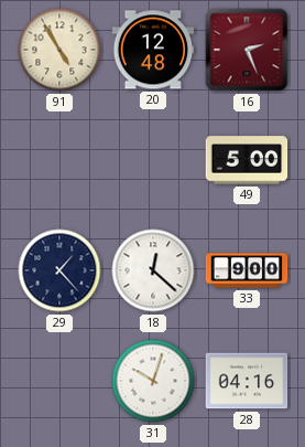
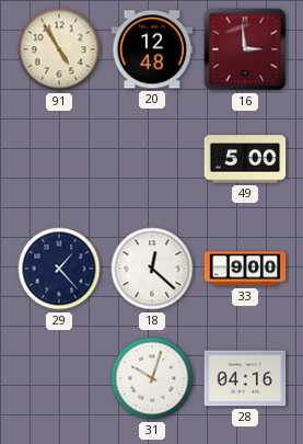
16: 2:26 -> 2:59 (245, 49)
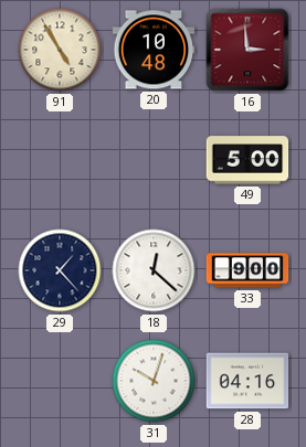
20: 12:48 -> 10:48 (154, 50)
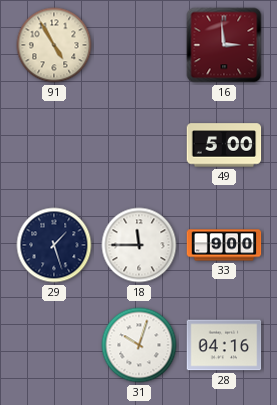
20: 10:48 -> none (154, 50)
29: 1:23 -> 1:27 (54, 245)
18: 12:22 -> 11:45 (139, 245)
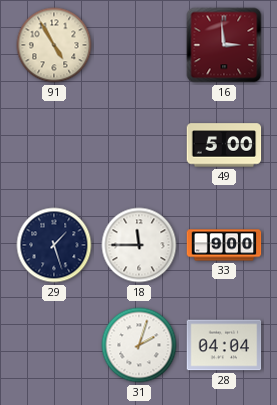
31: 10:03 -> 2:03 (139, 345)
28: 04:16 -> 04:04 (224, 345)
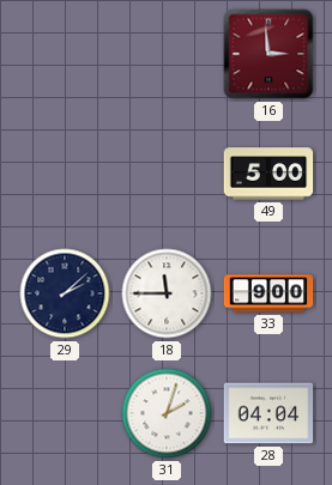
91: 4:55 -> none (54, 45)
29: 1:27 -> 2:08 (65, 293)
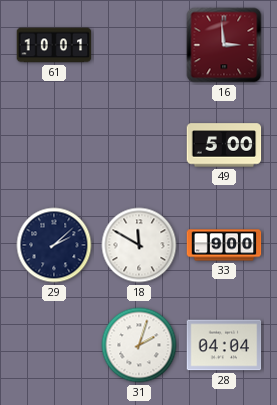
61: none -> 10:01 (54, 45)
18: 11:45 -> 11:50 (139, 245)
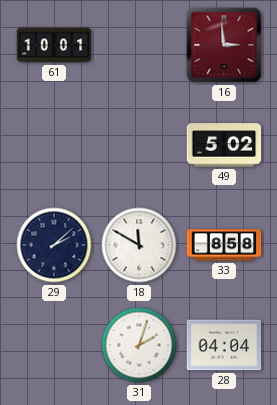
49: 5:00 -> 5:02 (224, 145)
33: 9:00 -> 8:58 (224, 245)
